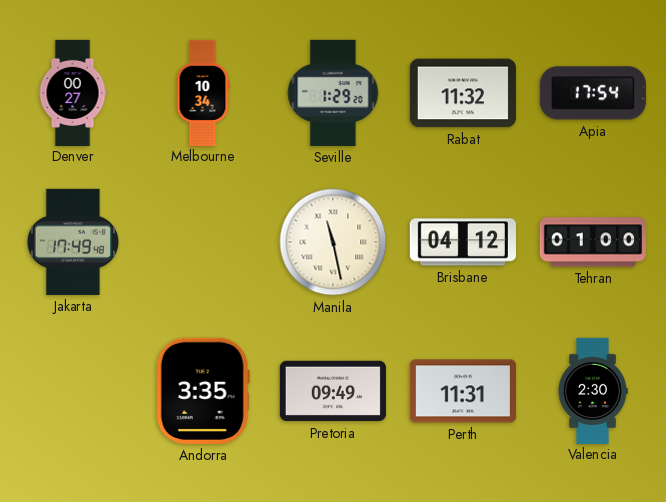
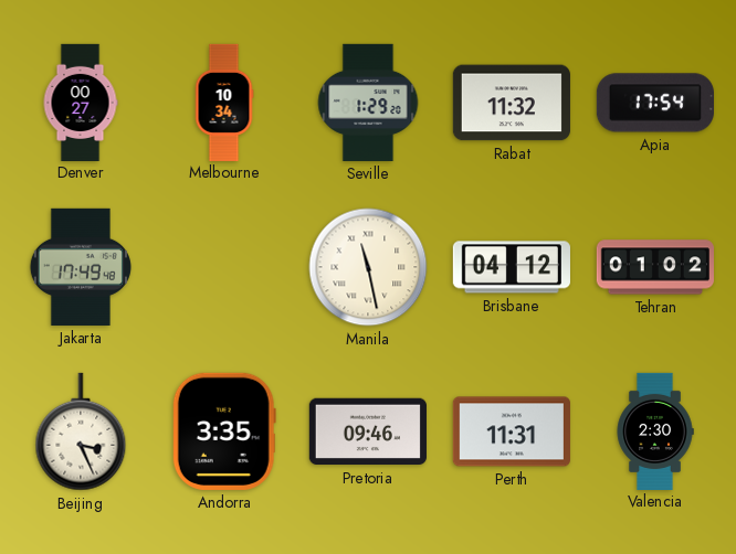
Tehran: 01:00 -> 01:02 (655, 267)
Beijing: none -> 3:26 (81, 432)
Pretoria: 09:49 -> 09:46 (368, 432)
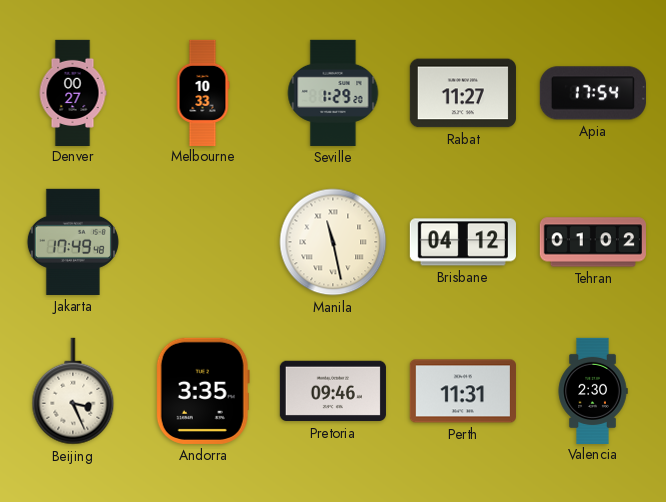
Melbourne: 10:34 -> 10:33 (203, 92)
Rabat: 11:32 -> 11:27 (463, 93)
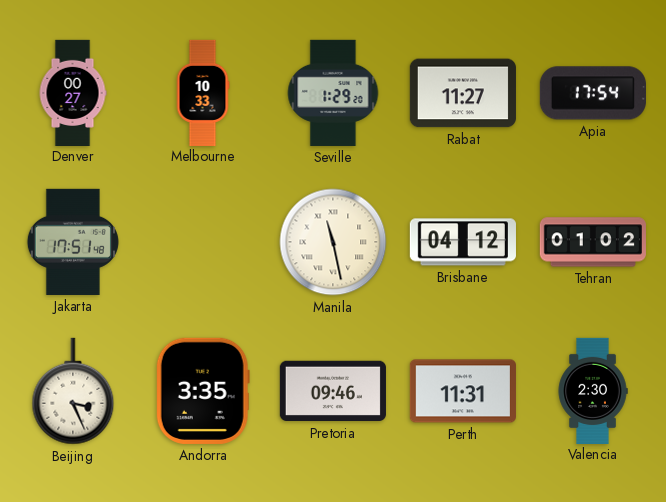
Jakarta: 17:49 -> 17:51 (73, 242)
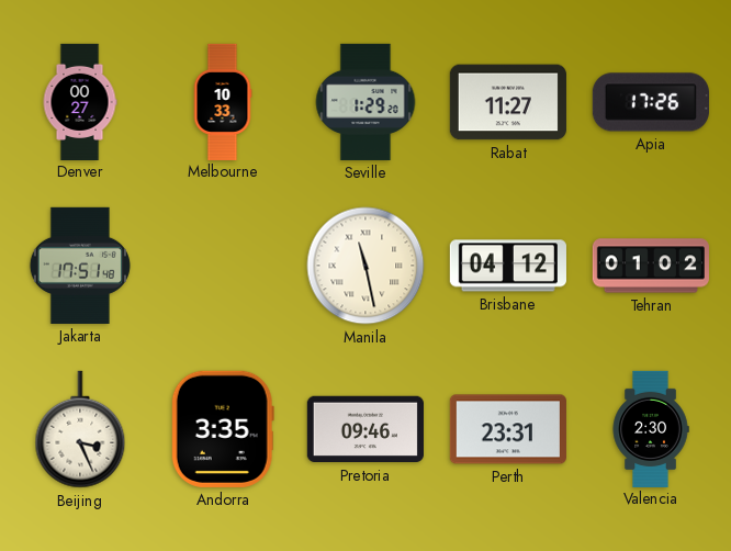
Apia: 17:54 -> 17:26 (651, 102)
Perth: 11:31 -> 23:31 (508, 429)
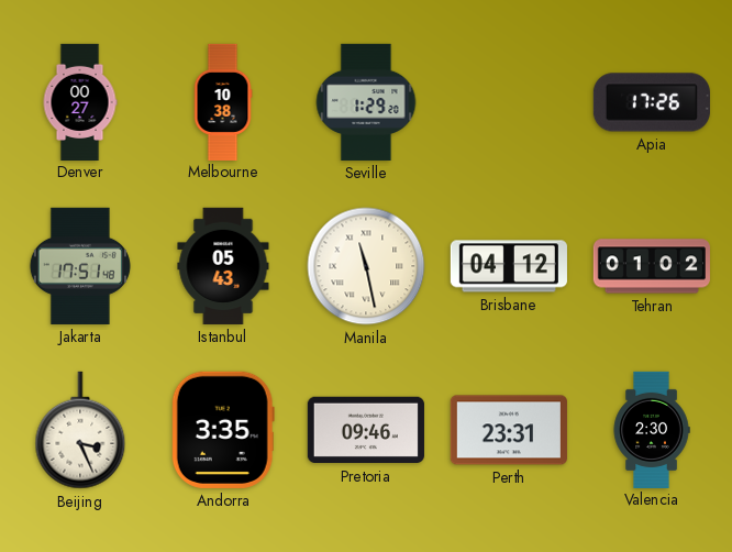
Melbourne: 10:33 -> 10:38 (223, 101)
Rabat: 11:27 -> none (508, 102)
Istanbul: none -> 05:43 (223, 266)
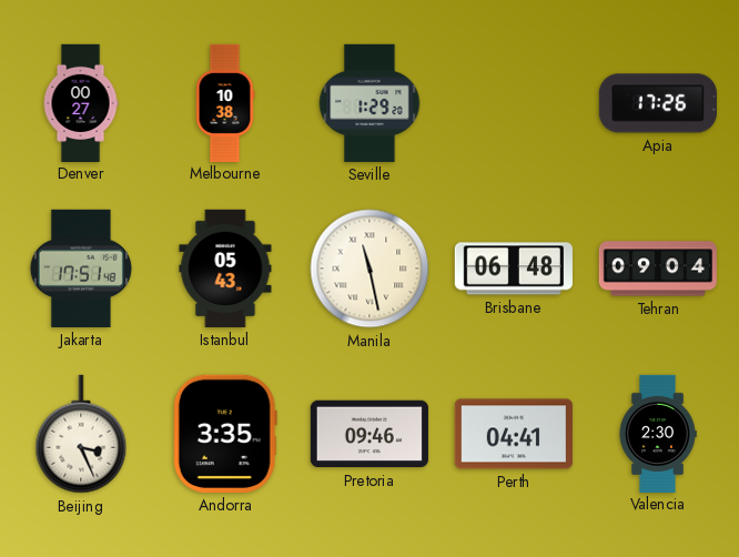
Brisbane: 04:12 -> 06:48 (514, 269)
Tehran: 01:02 -> 09:04 (658, 269)
Perth: 23:31 -> 04:41 (514, 434)
